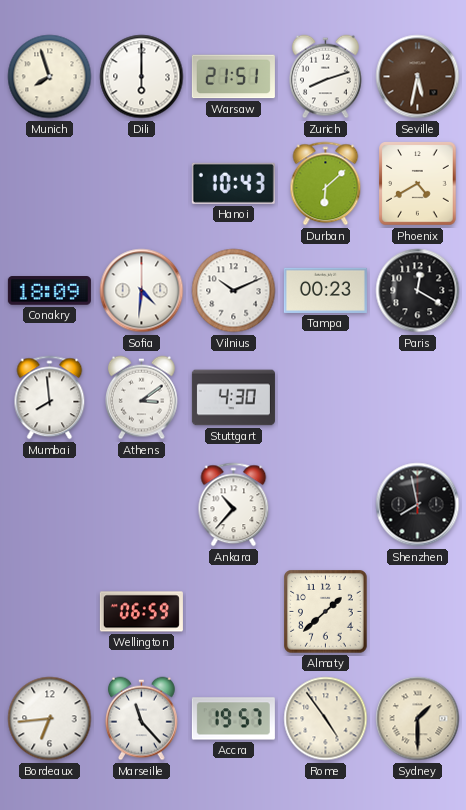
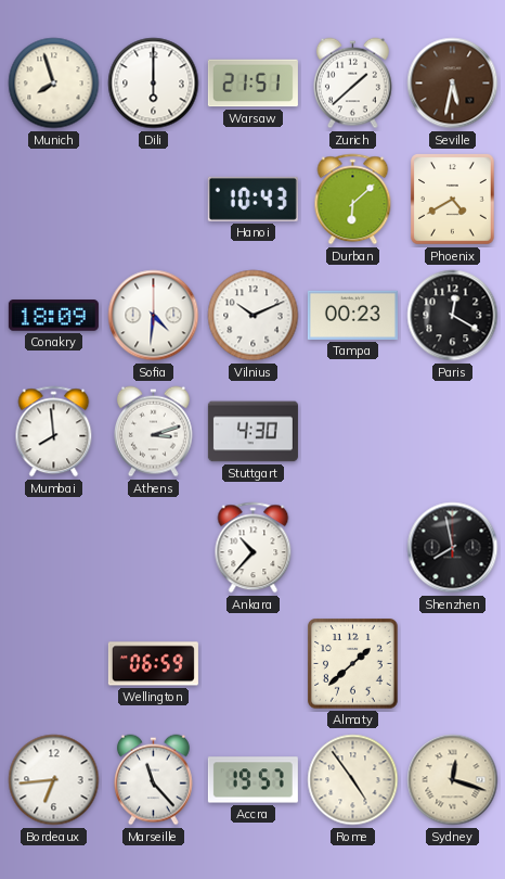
Zurich: 8:12 -> 1:38 (353, 84)
Athens: 3:09 -> 3:12 (154, 432)
Sydney: 1:30 -> 12:18 (453, 780)
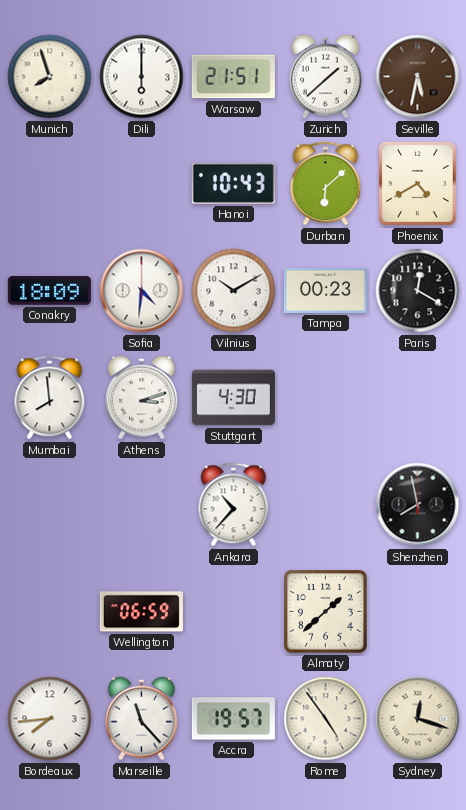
Vilnius: 10:11 -> 10:10 (234, 291)
Bordeaux: 6:44 -> 7:44 (50, 719)
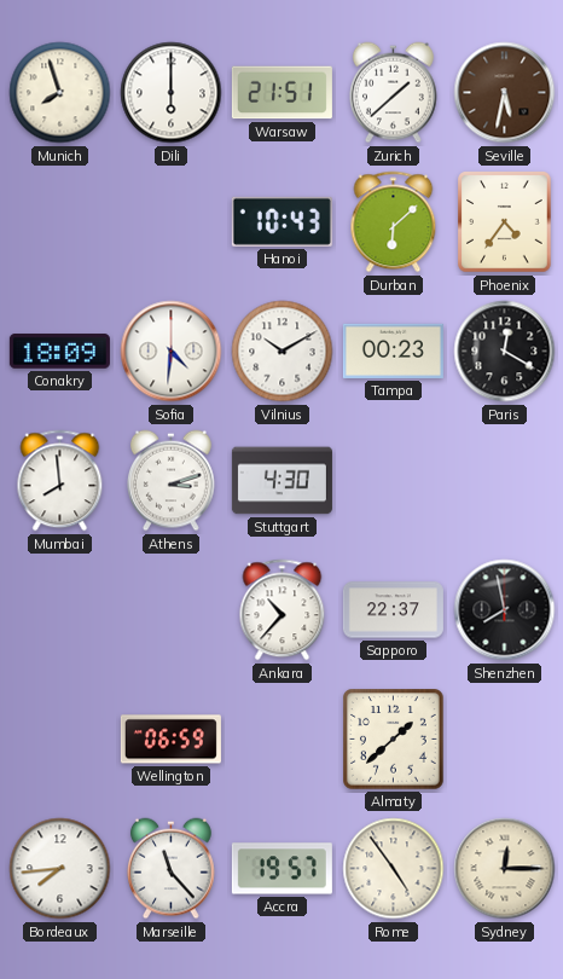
Phoenix: 4:40 -> 4:36 (505, 222)
Sapporo: none -> 22:37 (393, 610)
Sydney: 12:18 -> 12:15 (505, 869)
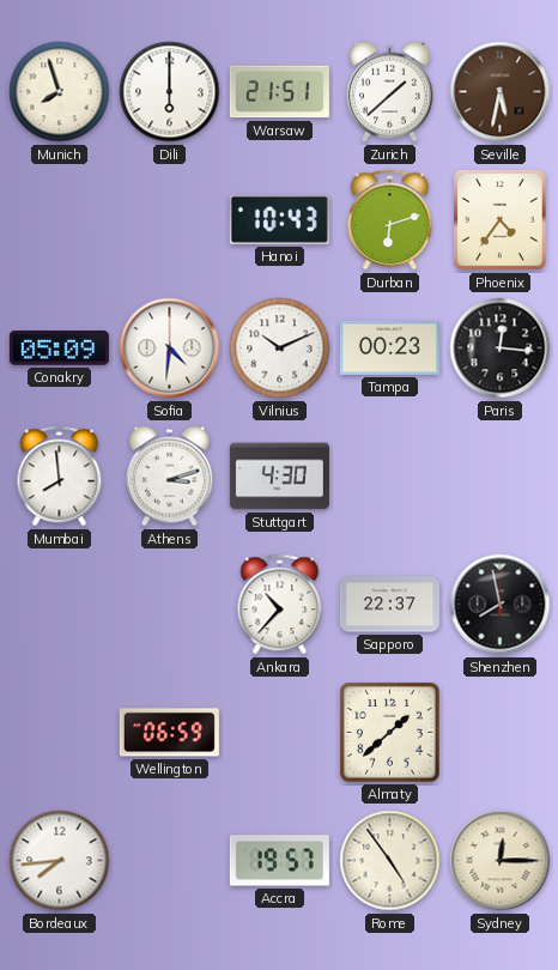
Durban: 6:08 -> 6:12 (390, 220)
Conakry: 18:09 -> 05:09 (59, 348)
Vilnius: 10:10 -> 10:11 (280, 348)
Paris: 12:20 -> 12:16 (501, 348)
Marseille: 11:23 -> none (172, 869)
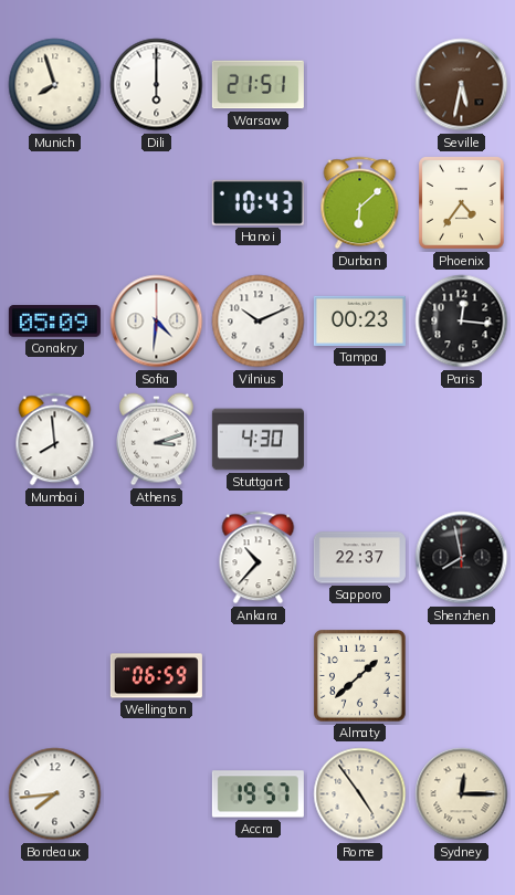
Zurich: 1:38 -> none (390, 92)
Durban: 6:12 -> 6:08 (360, 203)
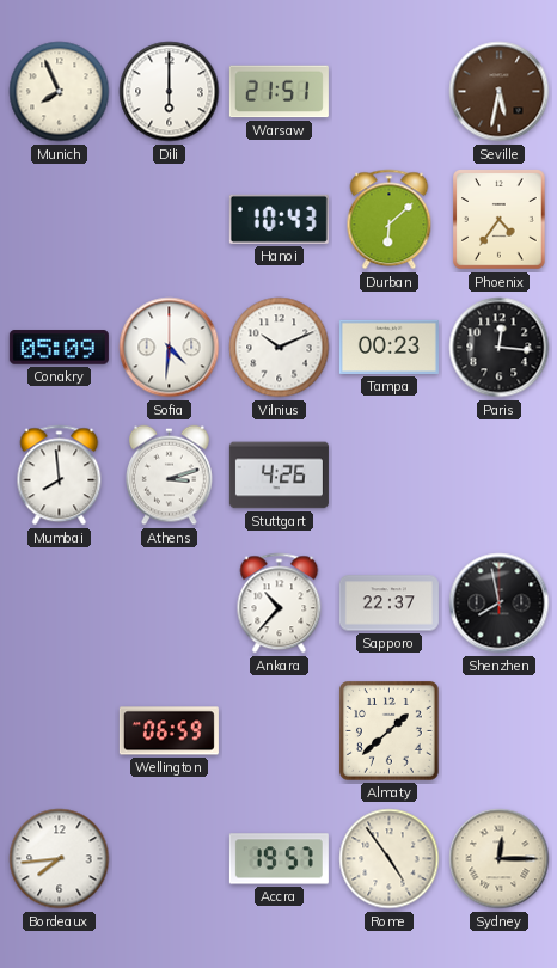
Munich: 7:57 -> 7:56 (60, 92)
Stuttgart: 4:30 -> 4:26 (278, 476)
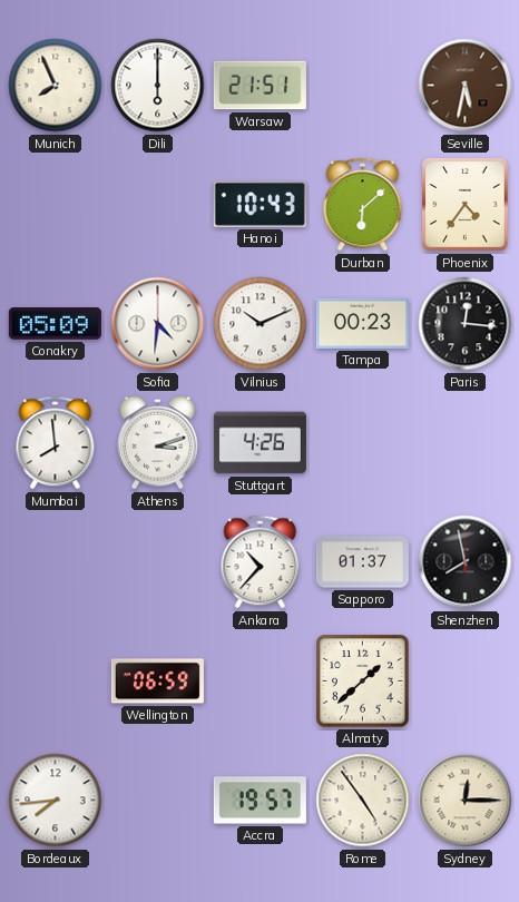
Sapporo: 22:37 -> 01:37 (362, 562)
